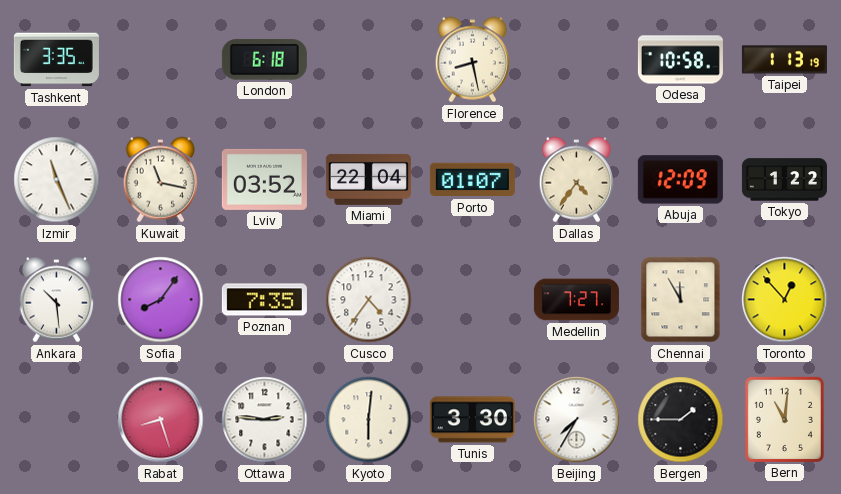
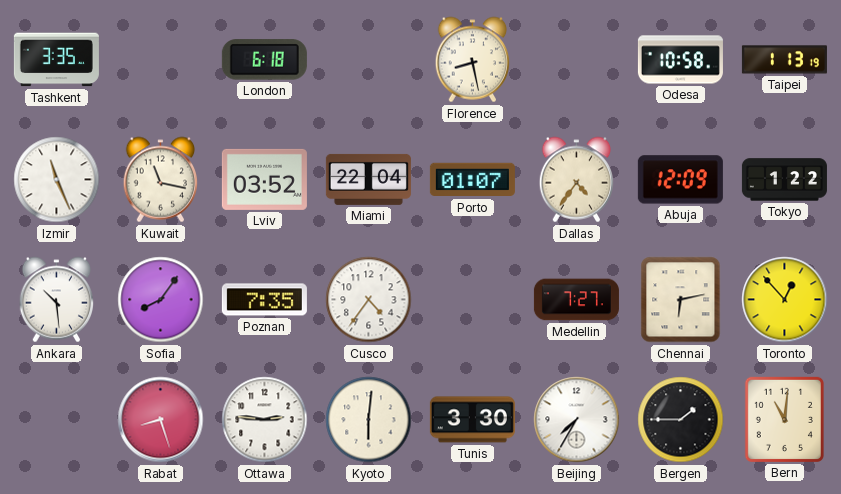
Chennai: 11:55 -> 6:13 (681, 300)
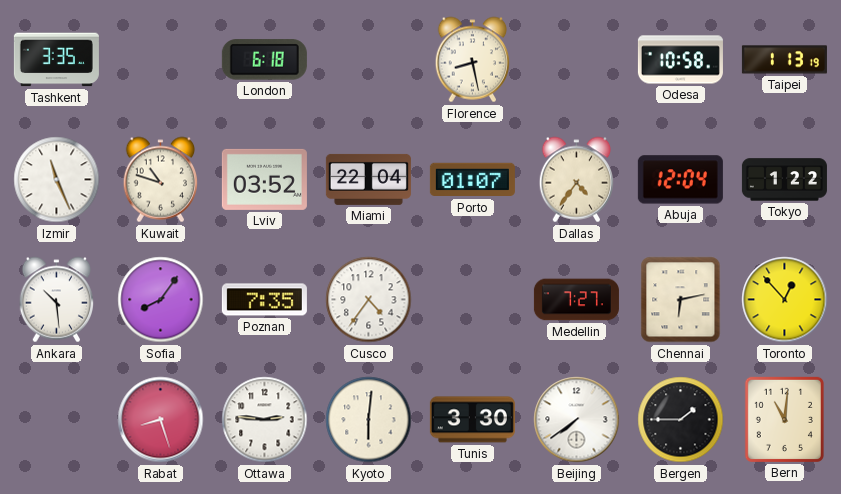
Kuwait: 11:17 -> 10:48 (161, 180)
Abuja: 12:09 -> 12:04 (680, 180)
Beijing: 7:35 -> 7:39 (577, 420)
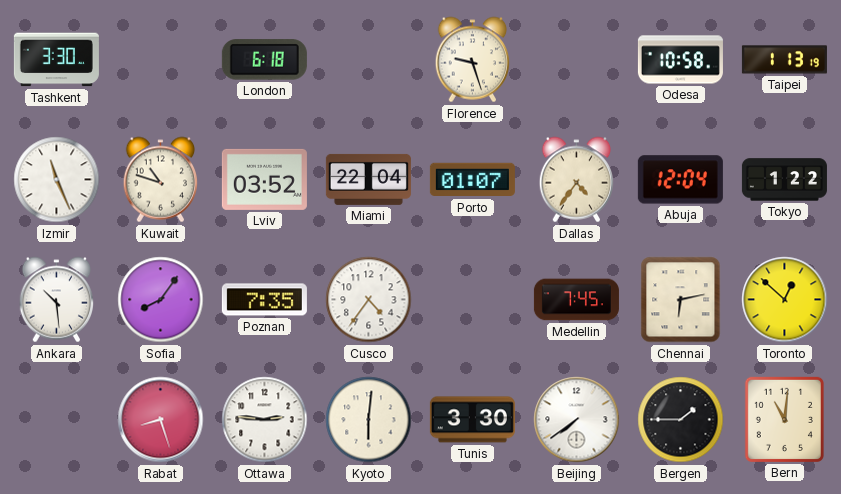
Tashkent: 3:35 -> 3:30 (56, 60)
Florence: 8:28 -> 9:27 (473, 60)
Medellin: 7:27 -> 7:45 (576, 300)
Toronto: 12:53 -> 12:52 (785, 300)
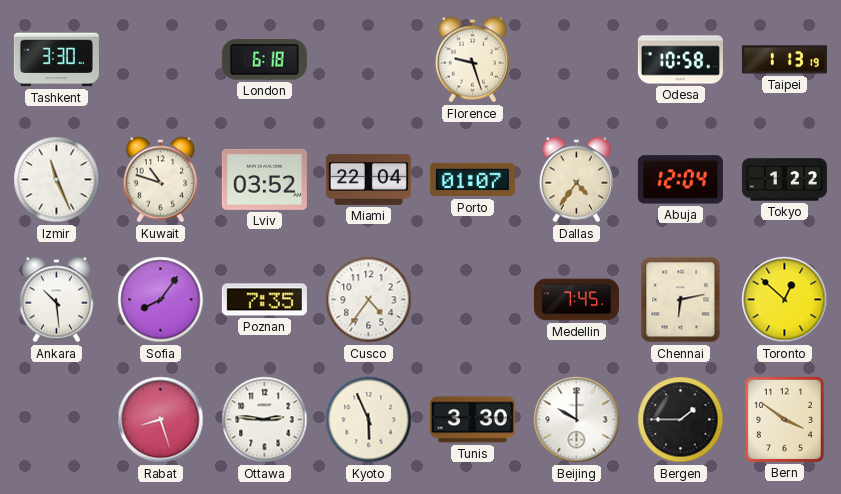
Kyoto: 6:01 -> 5:56 (369, 420)
Beijing: 7:39 -> 10:00 (577, 420)
Bern: 11:01 -> 3:51 (784, 419)
